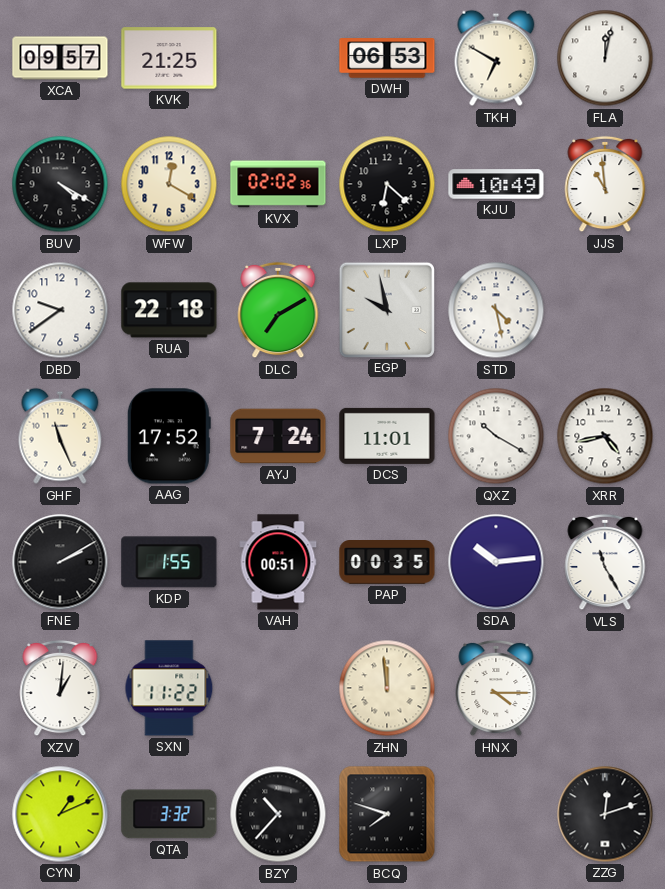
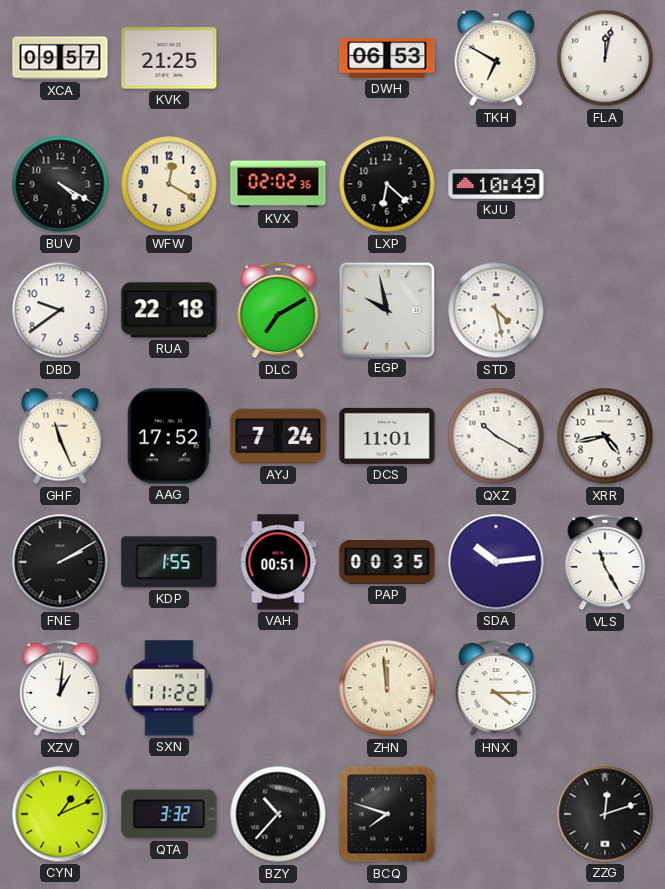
JJS: 10:59 -> none (605, 184)
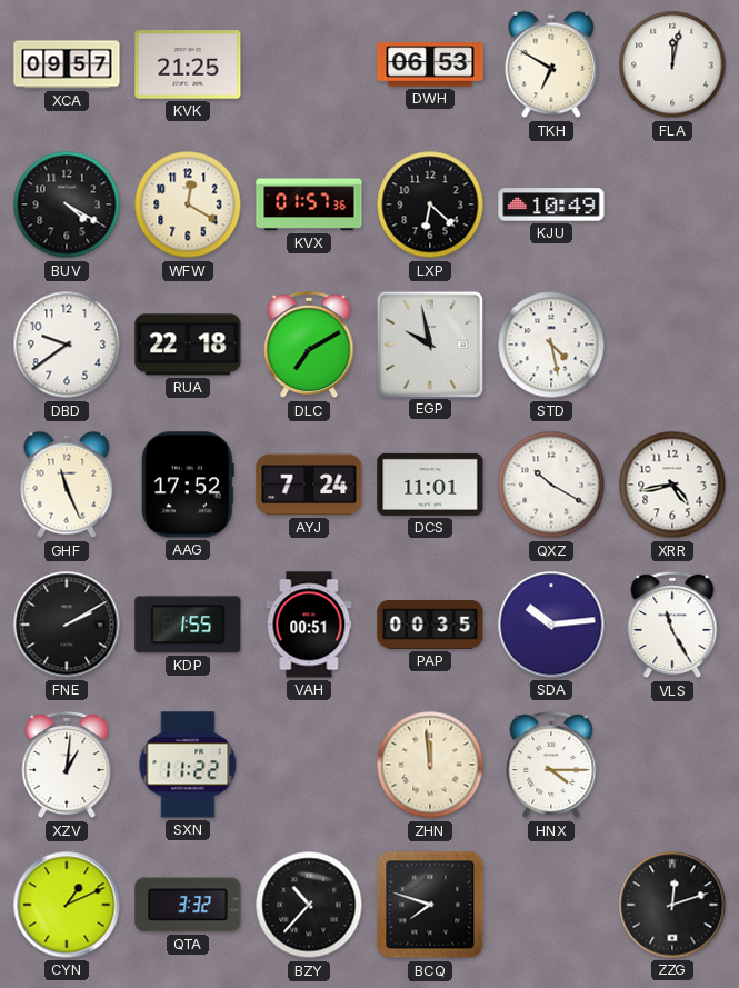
KVX: 02:02 -> 01:57 (309, 204)
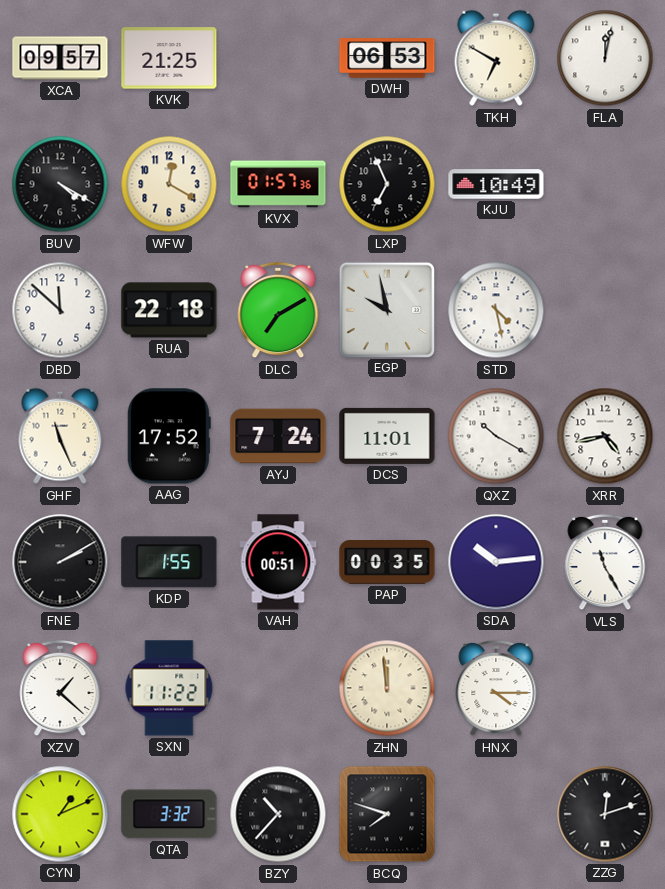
LXP: 6:22 -> 6:56 (387, 184)
DBD: 9:39 -> 11:52 (60, 310)
XZV: 1:01 -> 1:22 (60, 688)
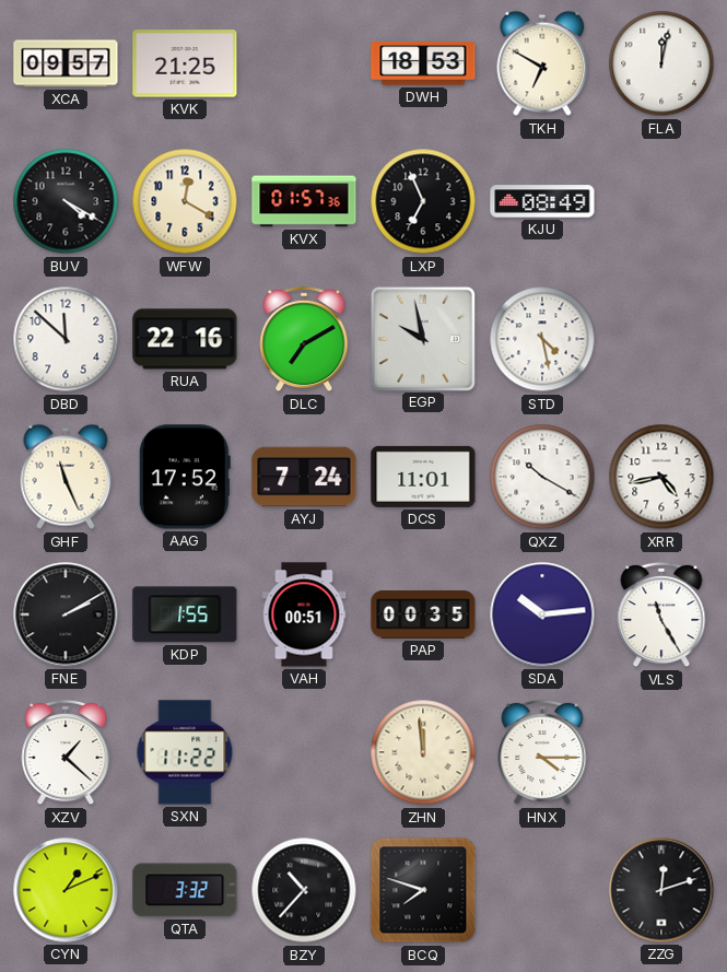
DWH: 06:53 -> 18:53 (423, 63)
KJU: 10:49 -> 08:49 (542, 201)
RUA: 22:18 -> 22:16 (185, 339)
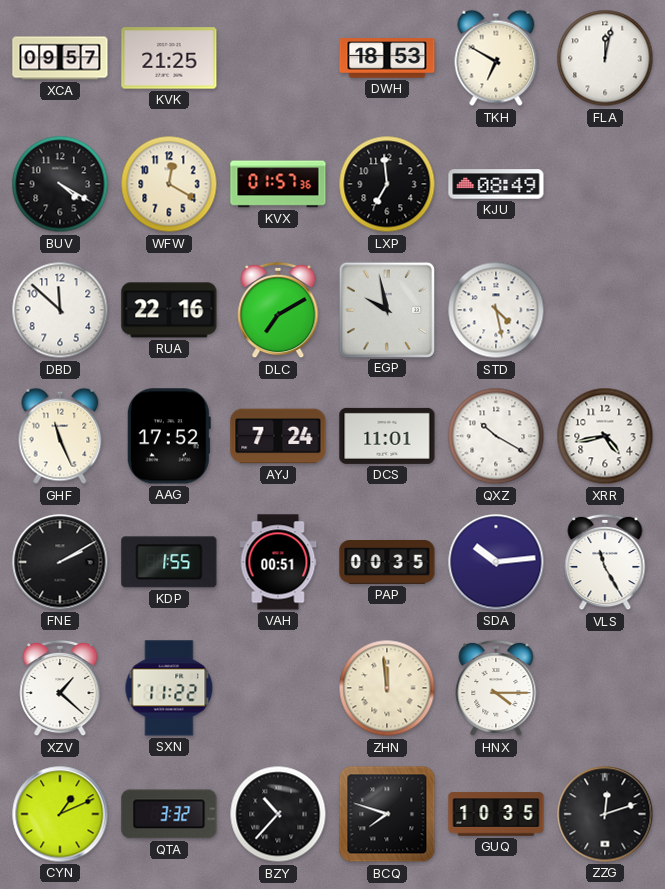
LXP: 6:56 -> 6:59 (387, 184)
GUQ: none -> 10:35 (496, 814)
